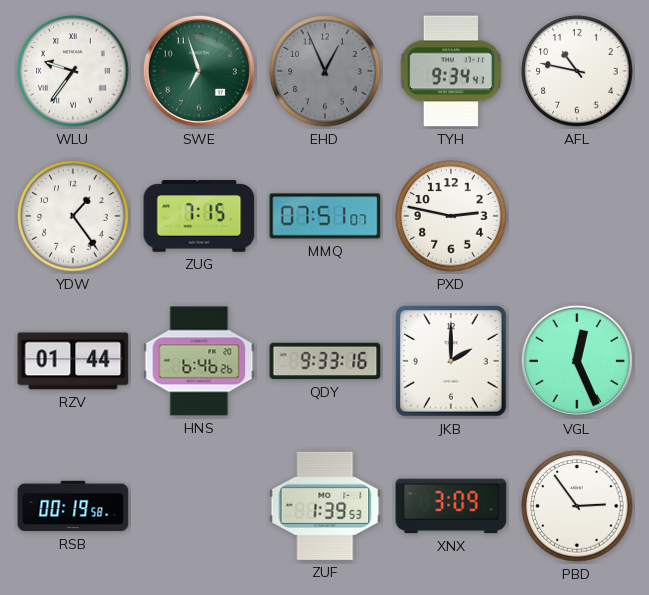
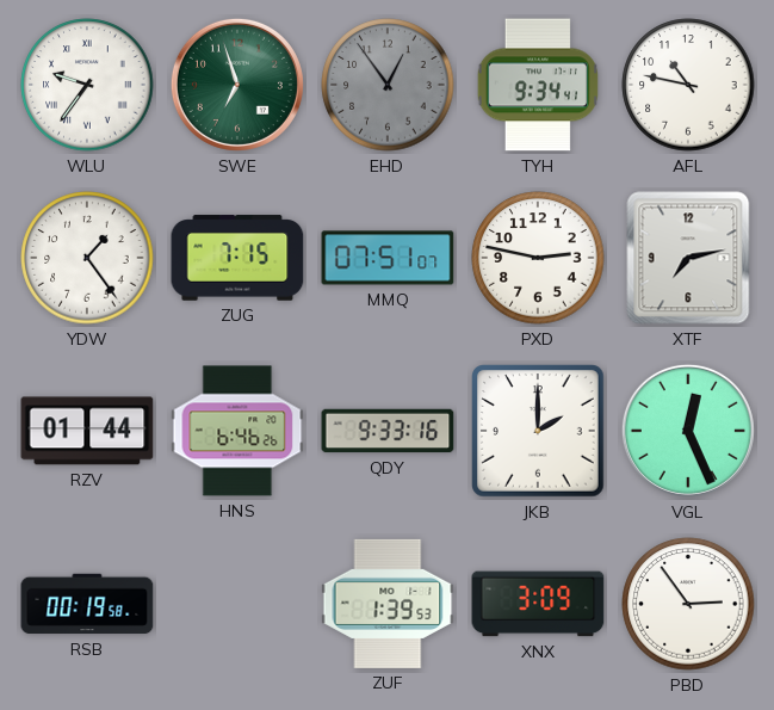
EHD: 12:56 -> 12:54 (388, 85)
XTF: none -> 7:13 (688, 258)
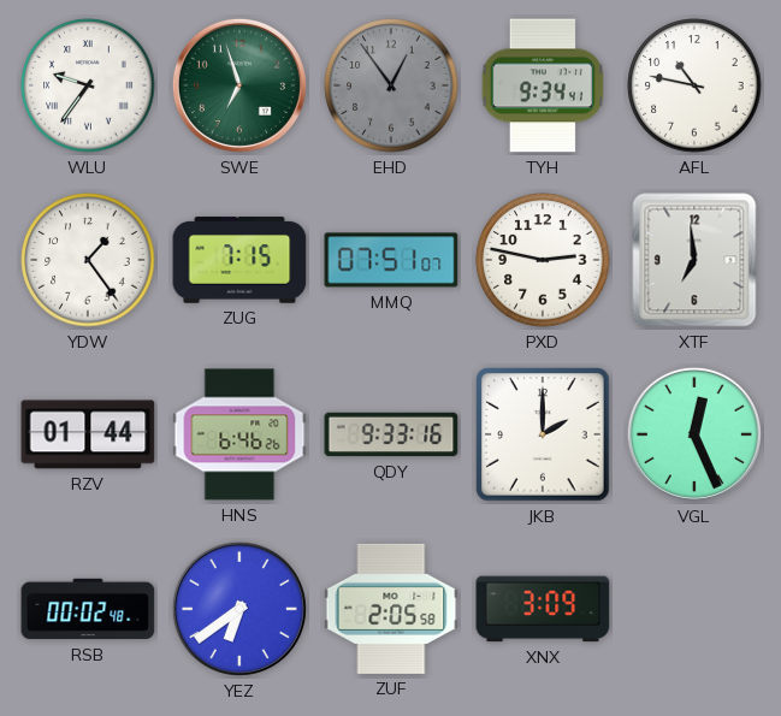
XTF: 7:13 -> 6:59 (694, 260)
RSB: 00:19 -> 00:02 (88, 609)
YEZ: none -> 6:39 (239, 609)
ZUF: 1:39 -> 2:05 (391, 609)
PBD: 2:54 -> none (688, 604)
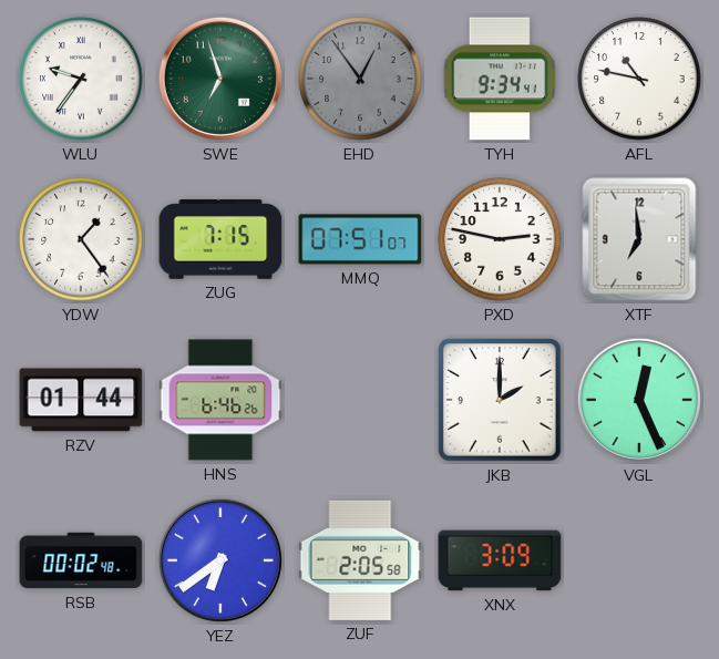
QDY: 9:33 -> none (391, 434)
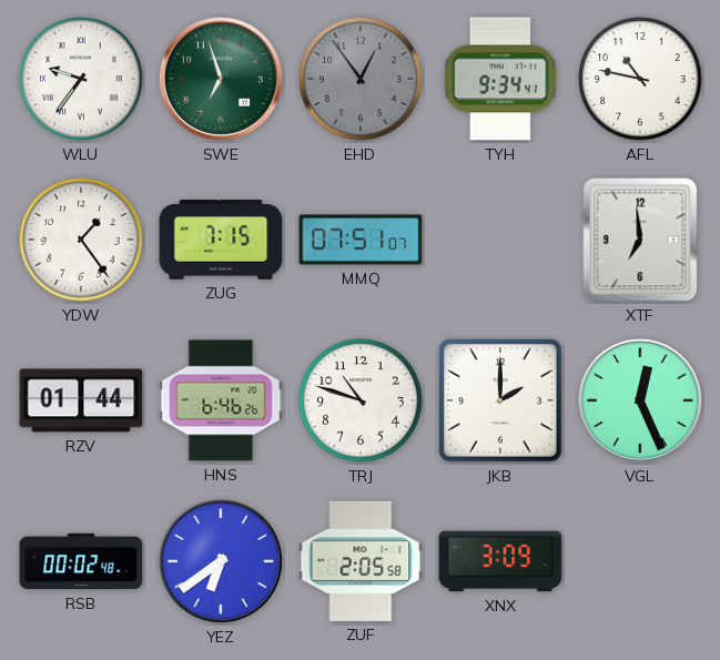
PXD: 2:47 -> none (500, 239)
TRJ: none -> 10:48 (361, 400)
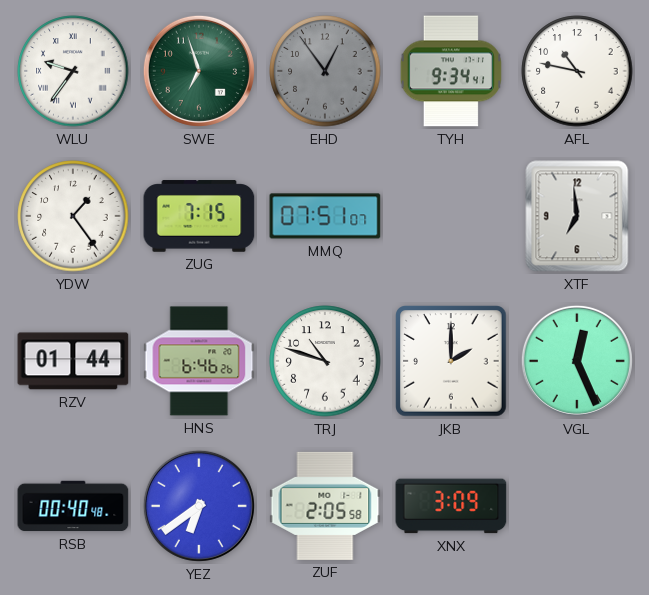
RSB: 00:02 -> 00:40 (73, 506)
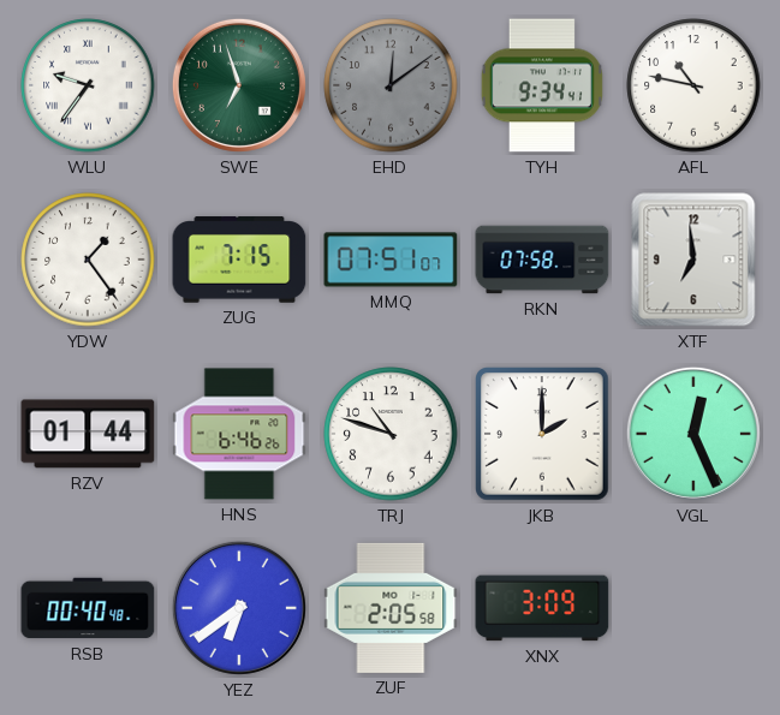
EHD: 12:54 -> 12:09 (391, 85)
RKN: none -> 07:58 (542, 260)
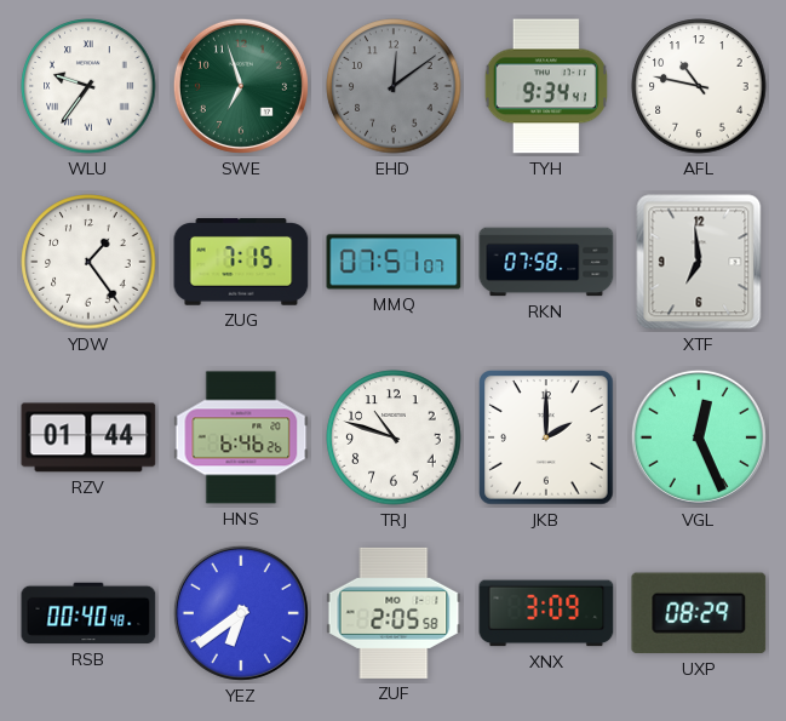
UXP: none -> 08:29 (699, 613)
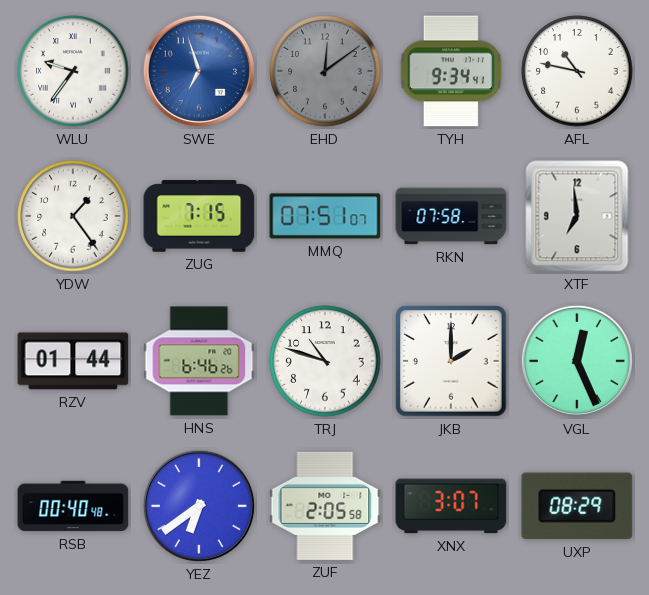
SWE dial: green -> blue (199, 71)
XNX: 3:09 -> 3:07 (451, 506)
